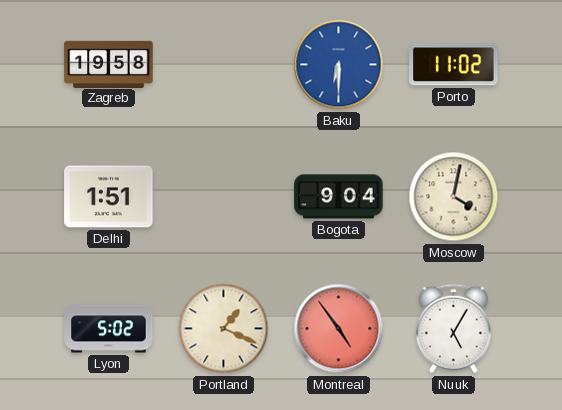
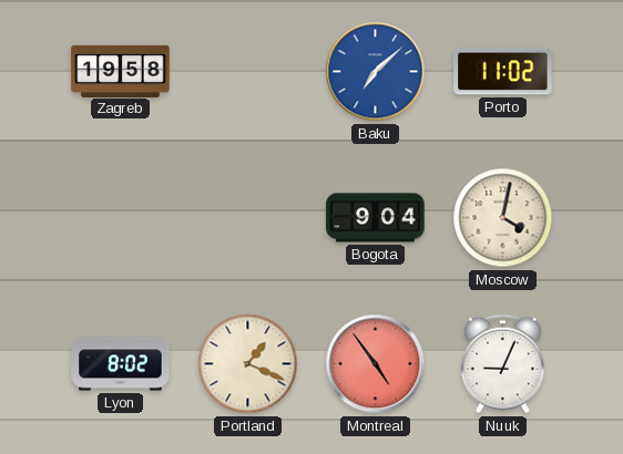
Baku: 6:30 -> 7:08 (376, 72)
Delhi: 1:51 -> none (109, 197)
Lyon: 5:02 -> 8:02 (121, 364)
Nuuk: 5:05 -> 9:04 (502, 364)
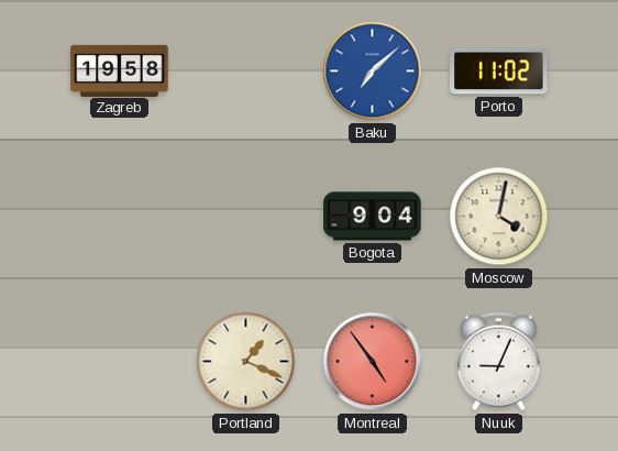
Lyon: 8:02 -> none (121, 364)
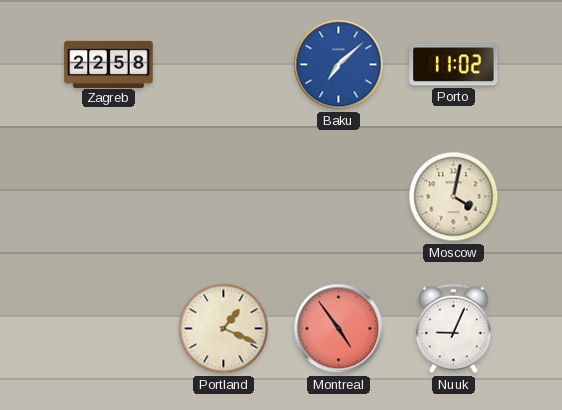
Zagreb: 19:58 -> 22:58 (109, 64)
Bogota: 9:04 -> none (373, 217)
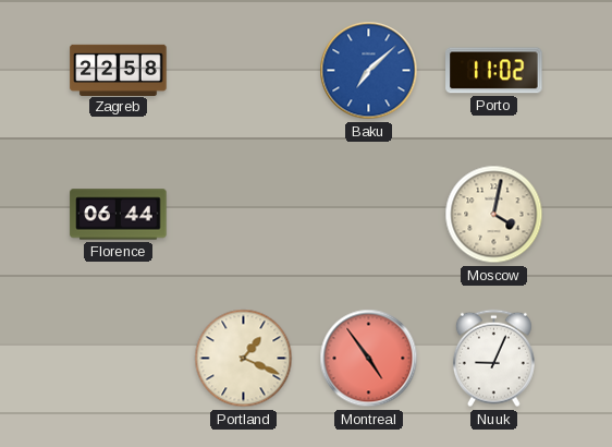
Florence: none -> 06:44 (119, 215)
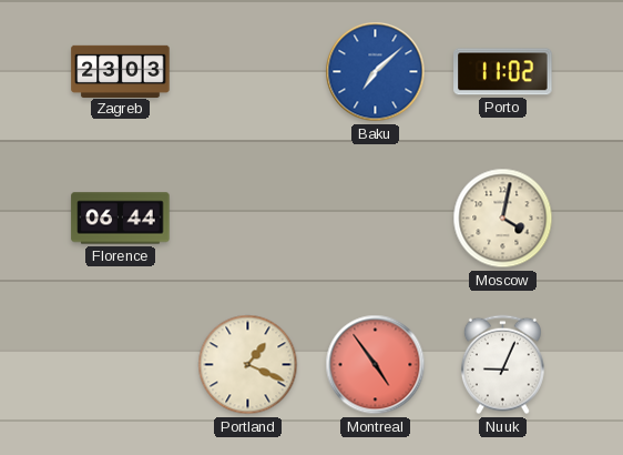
Zagreb: 22:58 -> 23:03 (121, 71)
